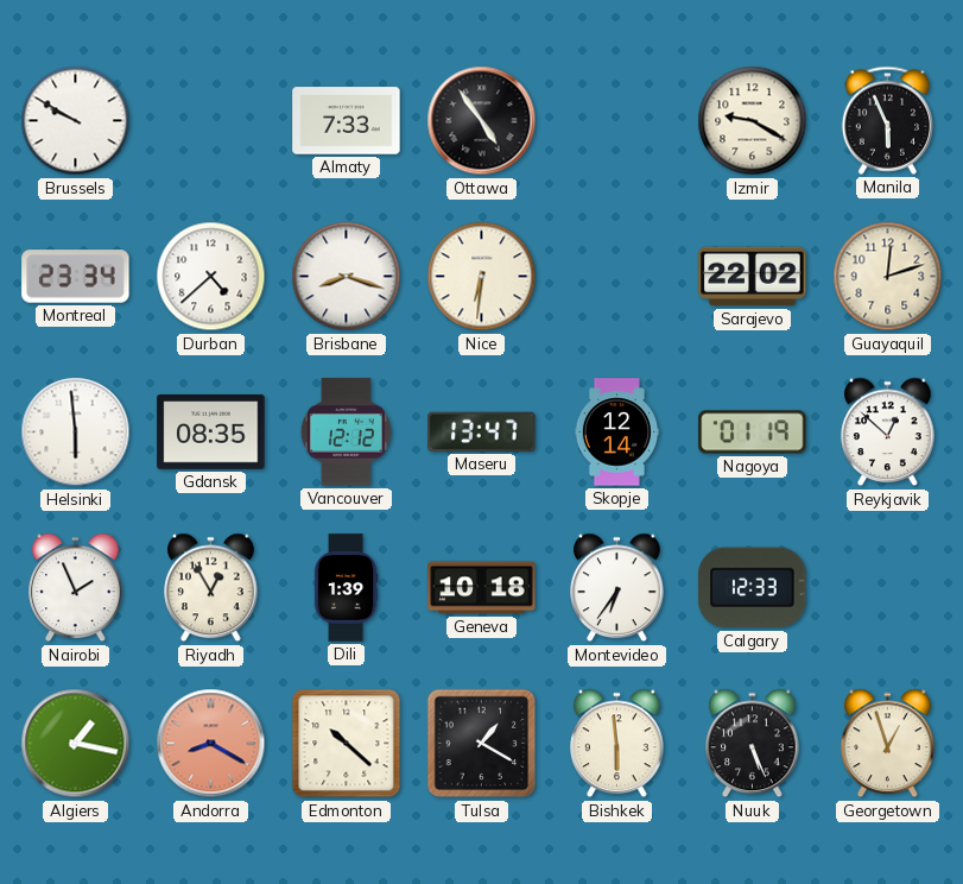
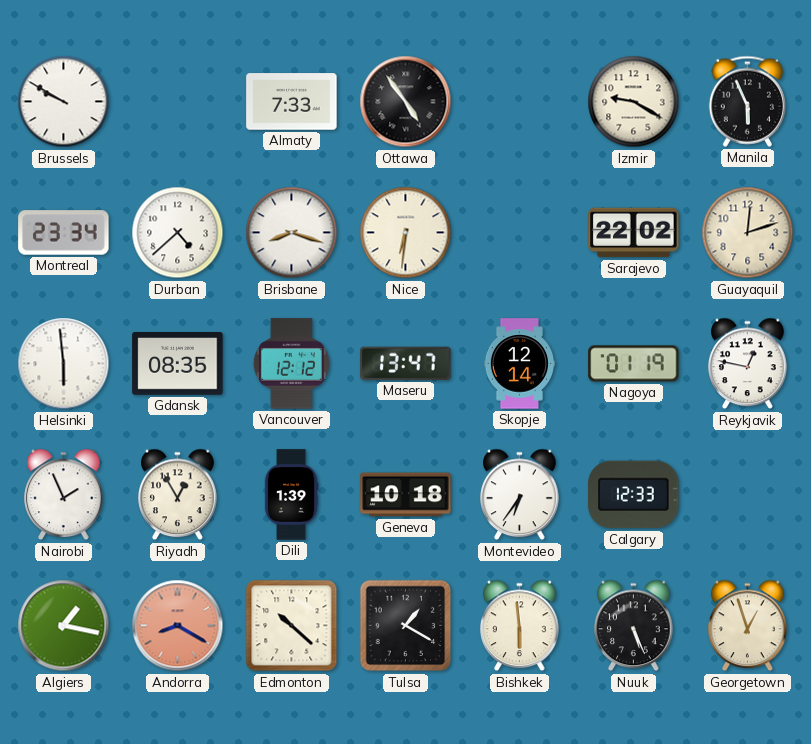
Reykjavik: 12:52 -> 12:47 (748, 364)
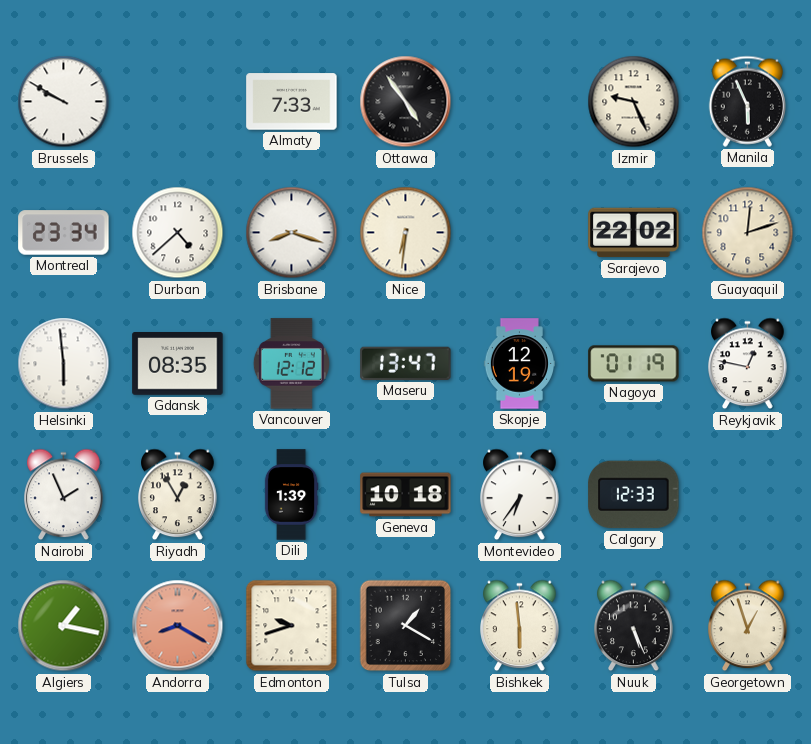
Izmir: 9:20 -> 9:26 (634, 102)
Skopje: 12:14 -> 12:19 (519, 364)
Edmonton: 10:22 -> 9:42 (292, 626)
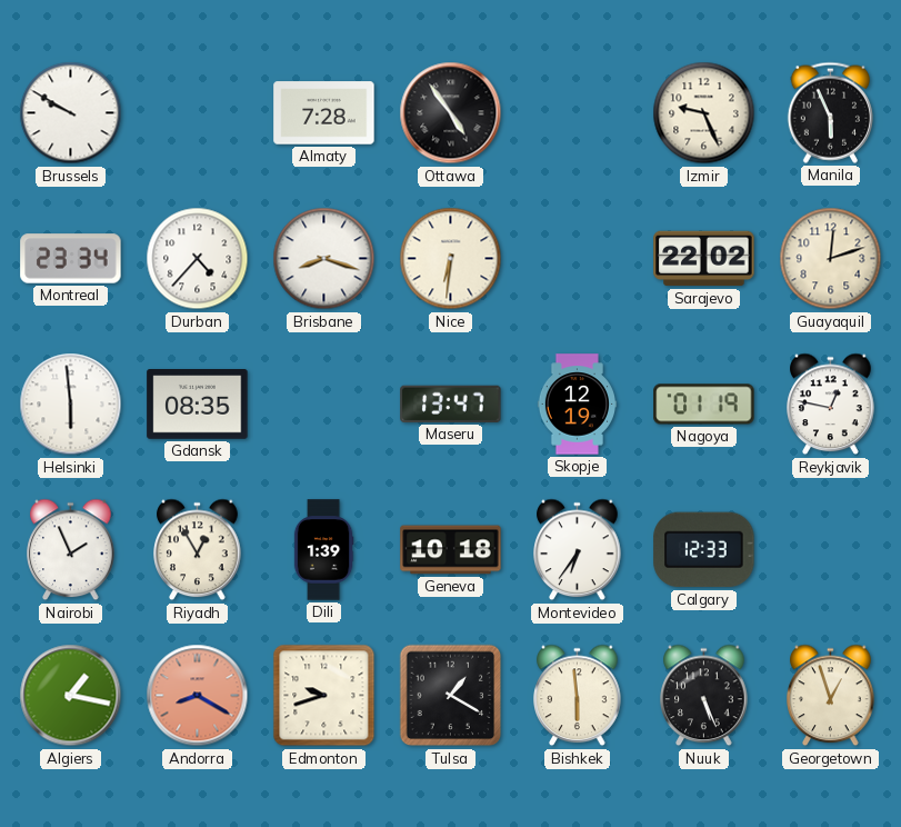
Almaty: 7:33 -> 7:28 (324, 113)
Durban: 4:38 -> 4:37 (198, 259)
Vancouver: 12:12 -> none (291, 364)
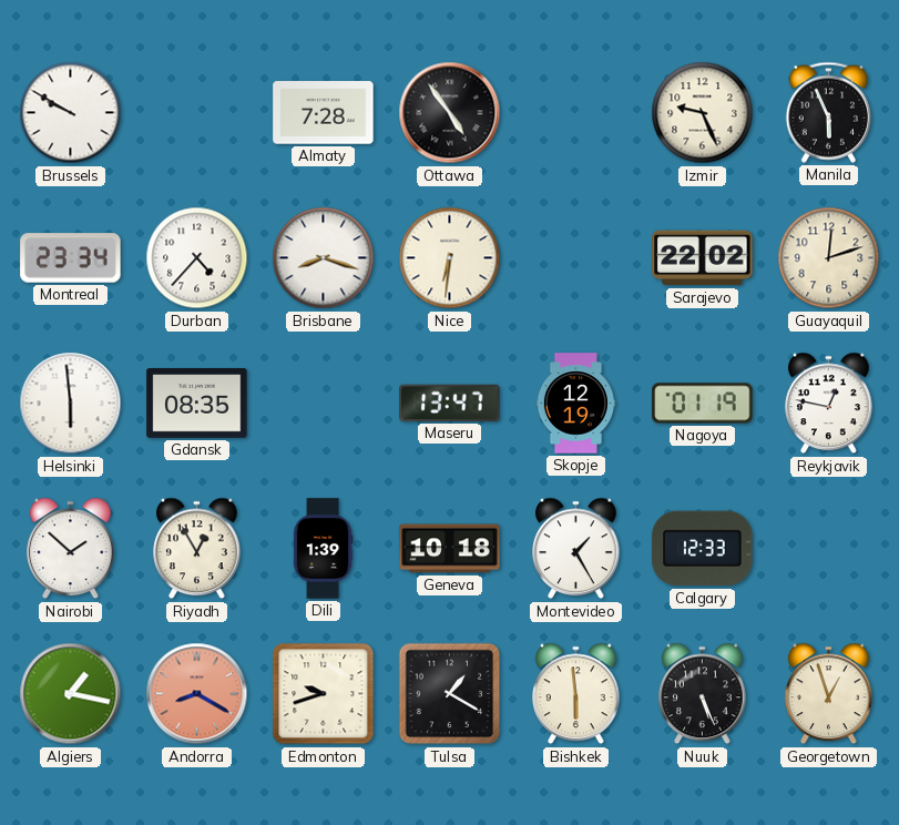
Nairobi: 1:56 -> 1:52 (71, 549)
Montevideo: 6:36 -> 1:25 (576, 549)
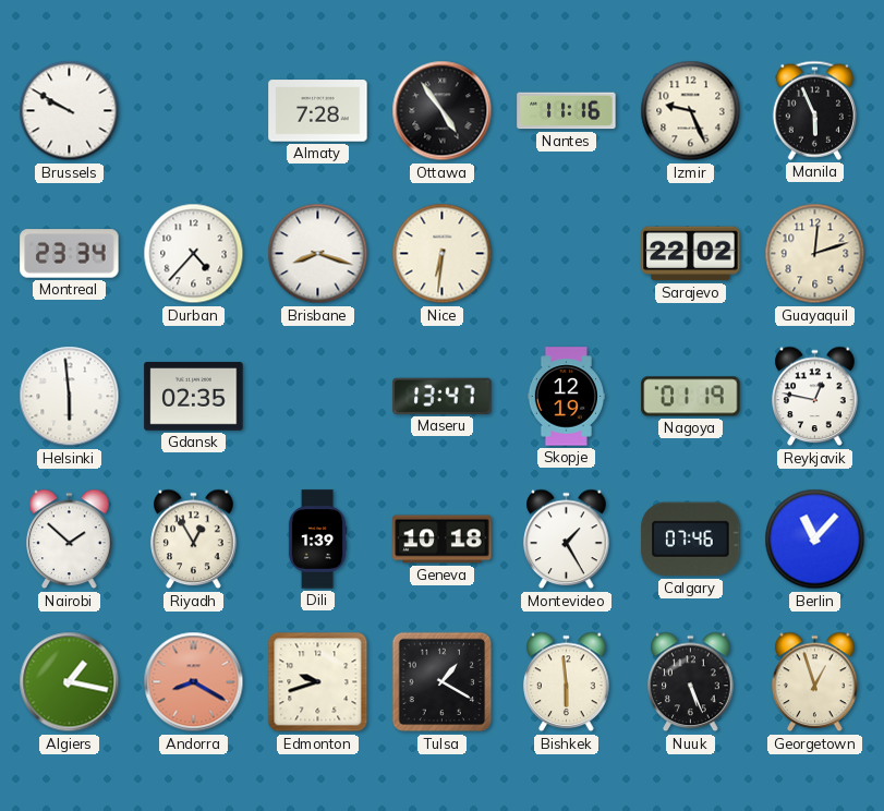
Nantes: none -> 11:16 (567, 111)
Gdansk: 08:35 -> 02:35 (194, 397)
Calgary: 12:33 -> 07:46 (691, 540)
Berlin: none -> 11:07 (815, 540)
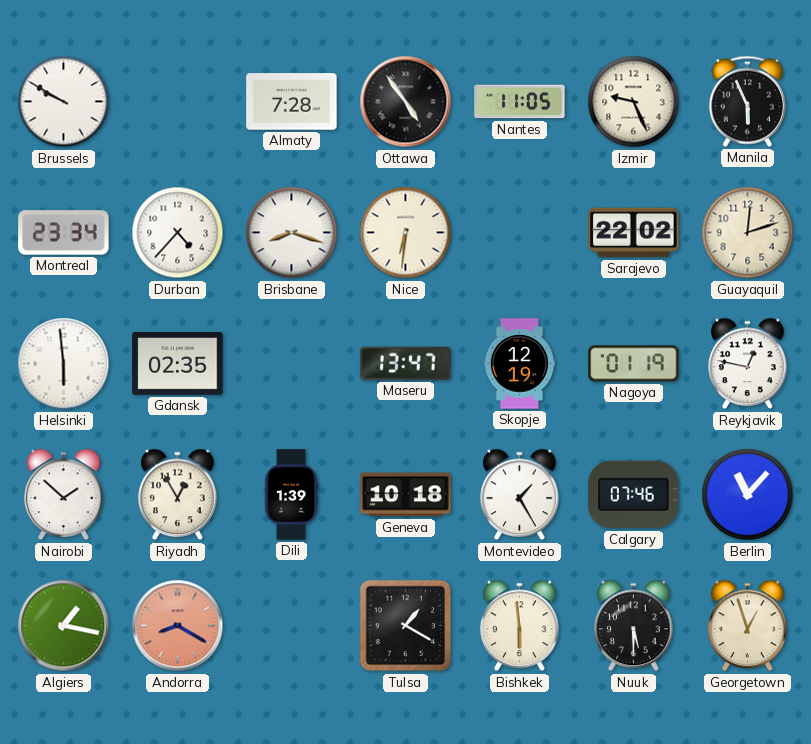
Nantes: 11:16 -> 11:05 (520, 102)
Edmonton: 9:42 -> none (318, 682)
Nuuk: 5:26 -> 5:30 (634, 626)
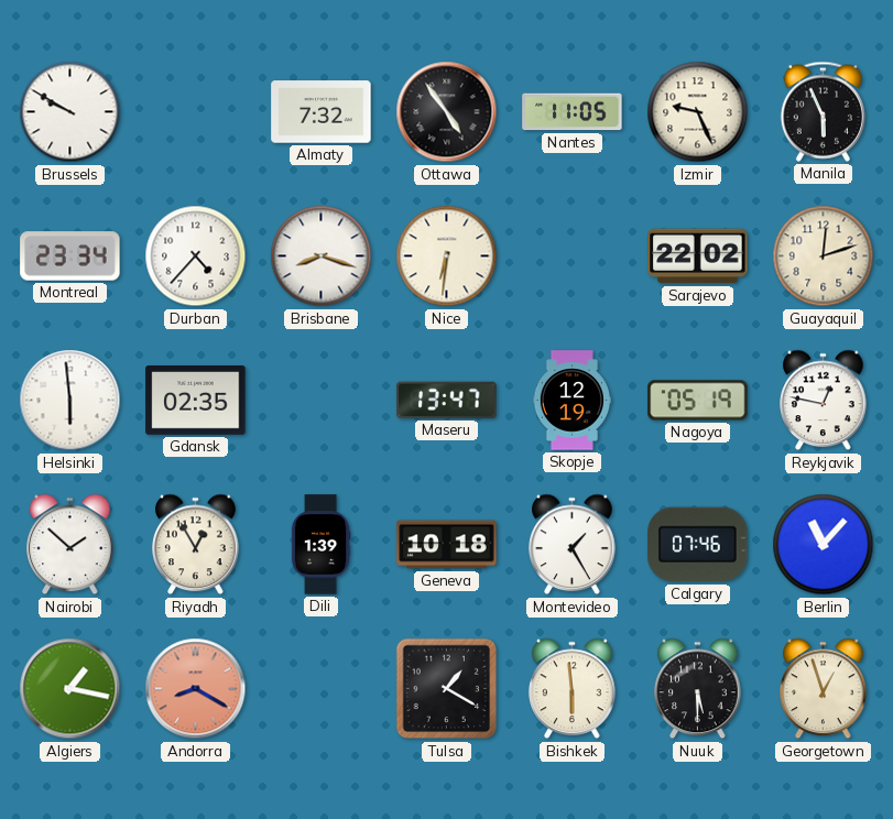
Almaty: 7:28 -> 7:32 (322, 112)
Nagoya: 01:19 -> 05:19 (698, 401)
